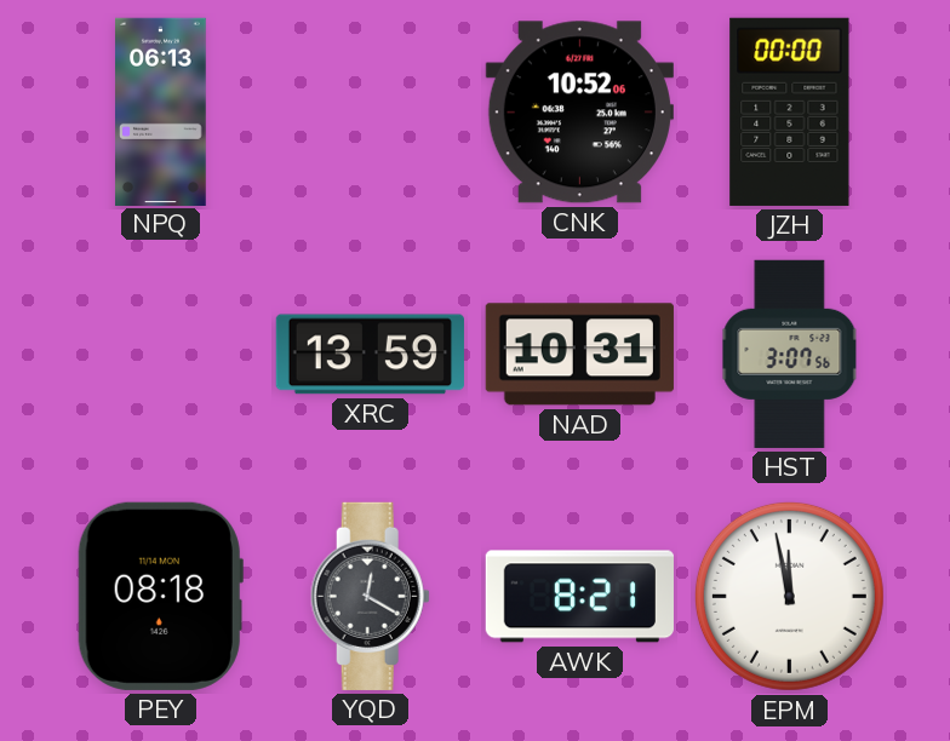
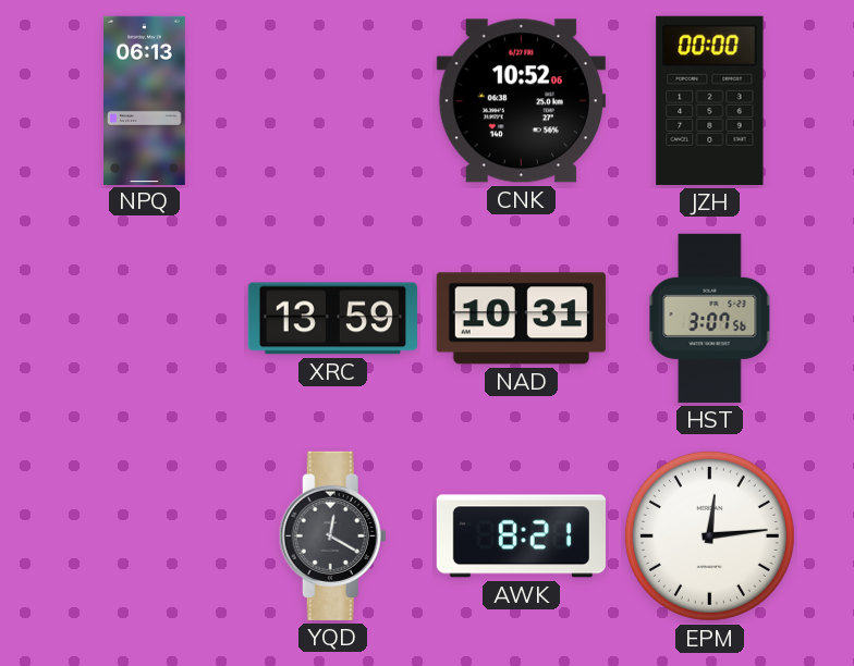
PEY: 08:18 -> none (160, 596)
EPM: 11:58 -> 12:14 (709, 535)
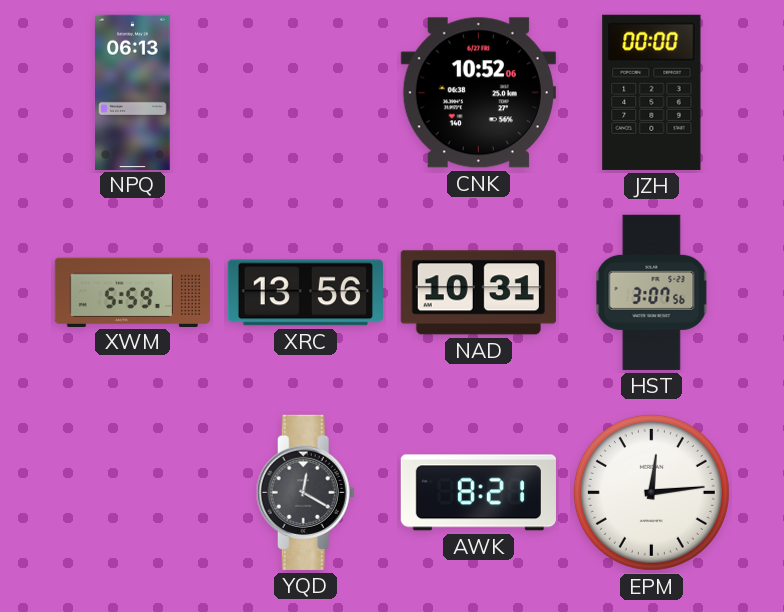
XWM: none -> 5:59 (132, 292)
XRC: 13:59 -> 13:56 (305, 293)
